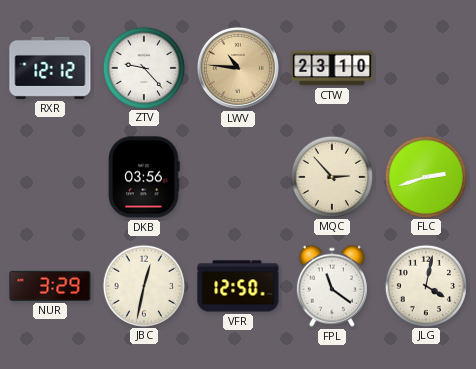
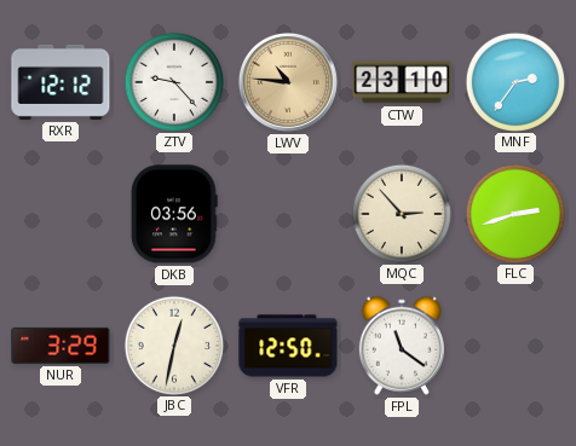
MNF: none -> 2:36 (514, 81)
JLG: 4:02 -> none (425, 285)
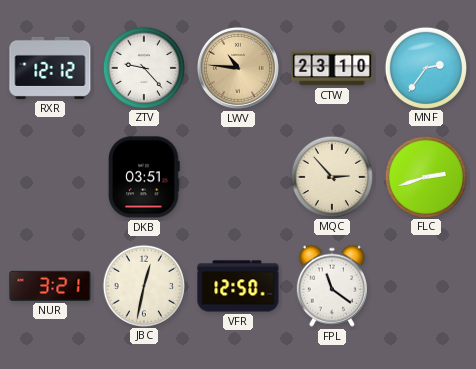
DKB: 03:56 -> 03:51 (144, 177)
NUR: 3:29 -> 3:21 (50, 286)
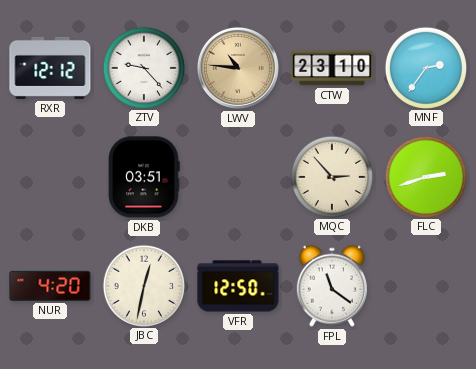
NUR: 3:21 -> 4:20 (50, 286)
